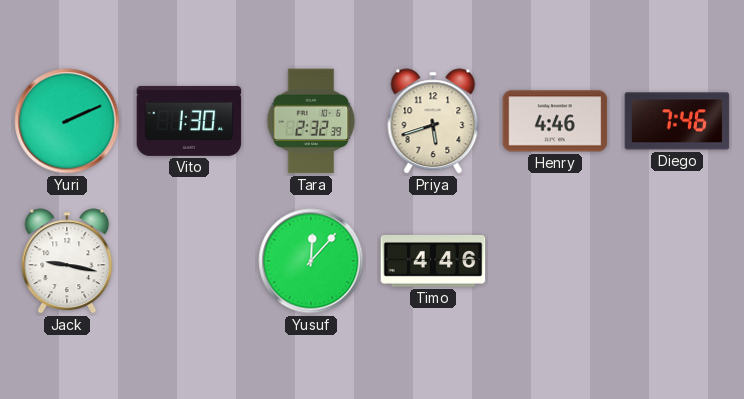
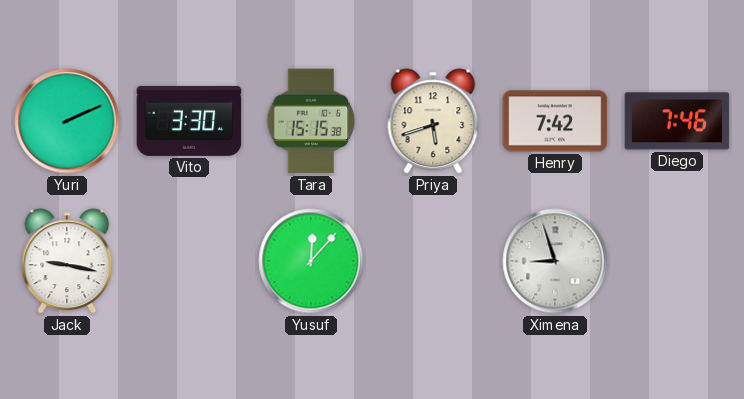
Vito: 1:30 -> 3:30 (189, 121)
Tara: 2:32 -> 15:15 (311, 121)
Henry: 4:46 -> 7:42 (555, 121)
Timo: 4:46 -> none (433, 261)
Ximena: none -> 8:57 (555, 261)
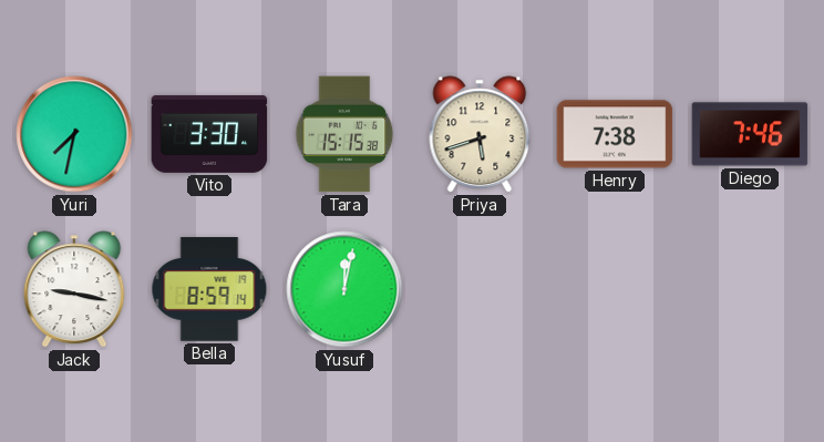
Yuri: 2:11 -> 7:32 (74, 134)
Henry: 7:42 -> 7:38 (615, 134)
Bella: none -> 8:59 (209, 289)
Yusuf: 12:07 -> 12:02 (344, 289)
Ximena: 8:57 -> none (555, 261)
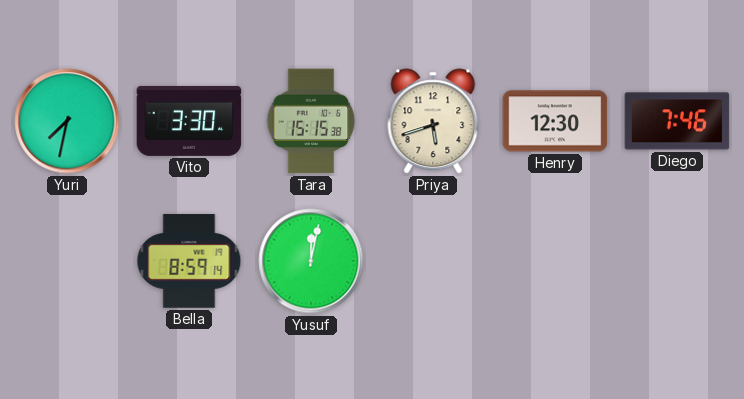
Henry: 7:38 -> 12:30 (555, 121)
Jack: 9:17 -> none (74, 289)
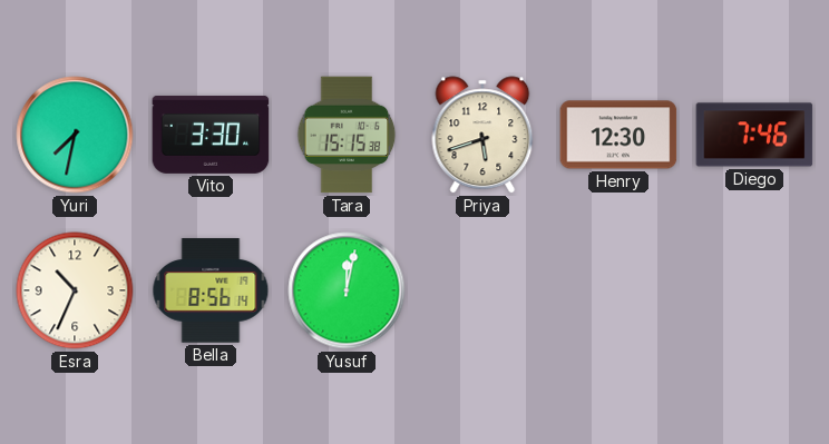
Esra: none -> 10:34 (75, 290)
Bella: 8:59 -> 8:56 (211, 290)
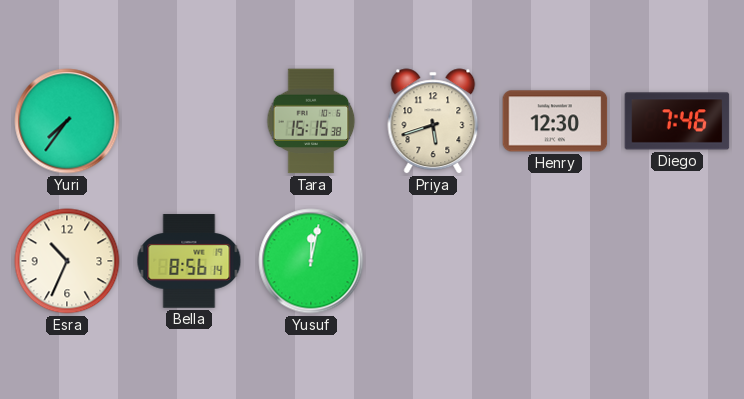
Yuri: 7:32 -> 7:36 (67, 121)
Vito: 3:30 -> none (211, 135)
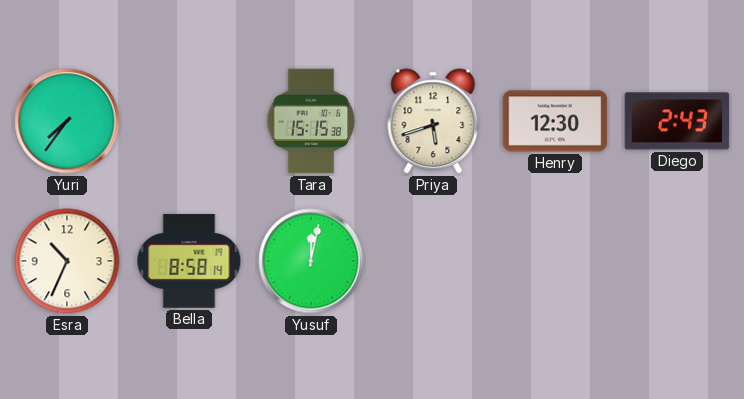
Diego: 7:46 -> 2:43 (677, 121)
Bella: 8:56 -> 8:58 (189, 261)
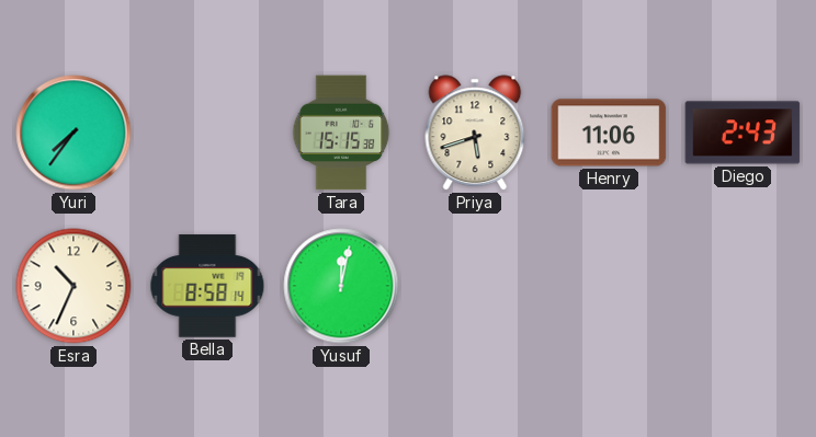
Henry: 12:30 -> 11:06 (609, 133)
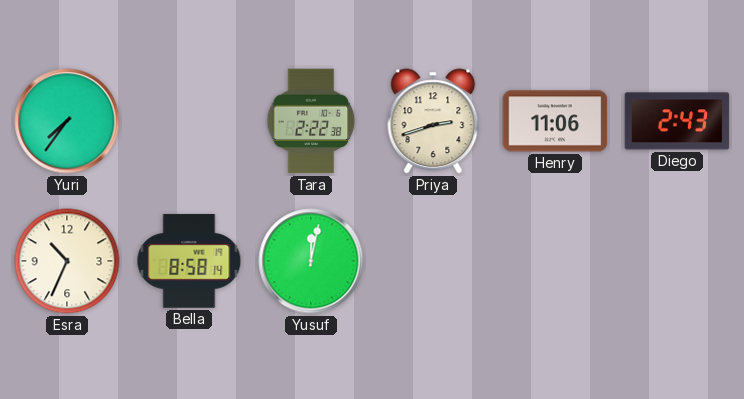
Tara: 15:15 -> 2:22 (311, 121)
Priya: 5:42 -> 2:42 (433, 121)
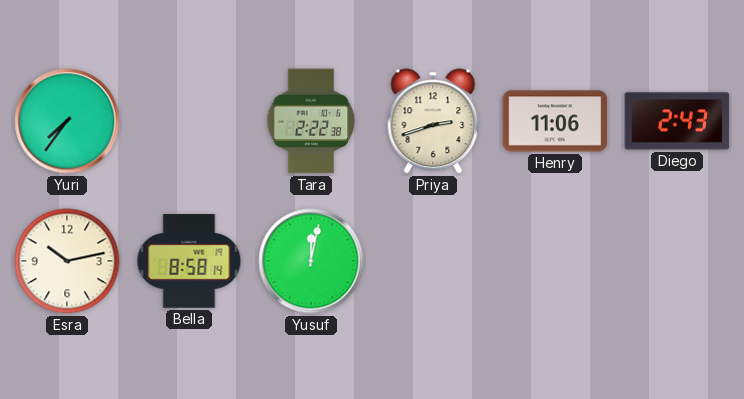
Esra: 10:34 -> 10:13 (67, 261)
